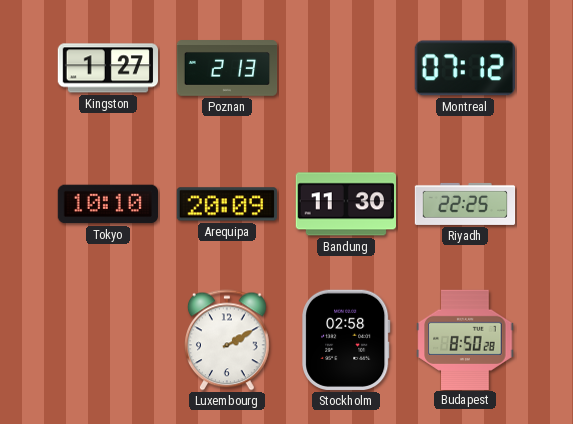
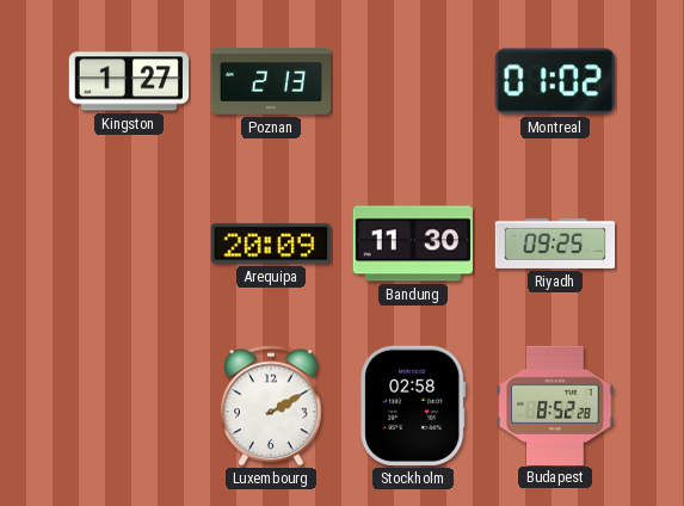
Montreal: 07:12 -> 01:02 (555, 81)
Tokyo: 10:10 -> none (107, 204)
Riyadh: 22:25 -> 09:25 (555, 243)
Budapest: 8:50 -> 8:52 (555, 405)
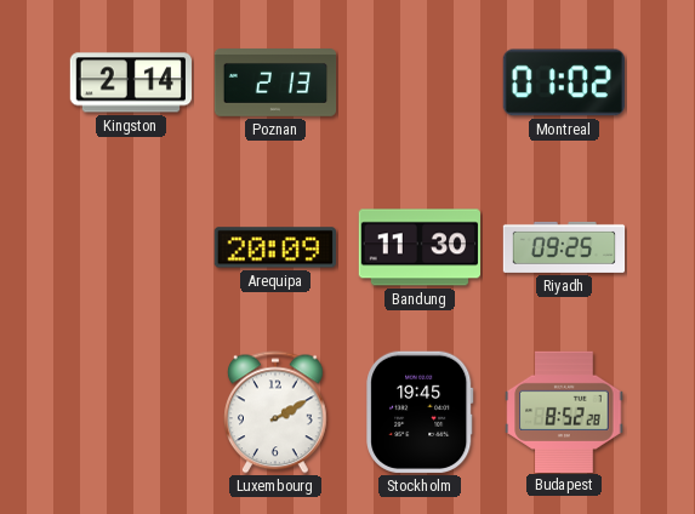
Kingston: 1:27 -> 2:14 (130, 82)
Stockholm: 02:58 -> 19:45 (420, 412)
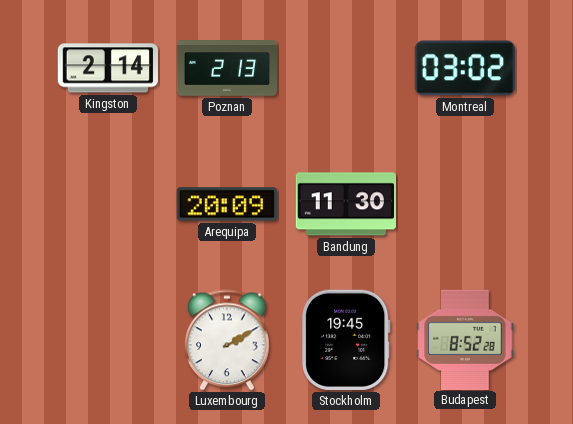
Montreal: 01:02 -> 03:02 (465, 68)
Riyadh: 09:25 -> none (564, 247)
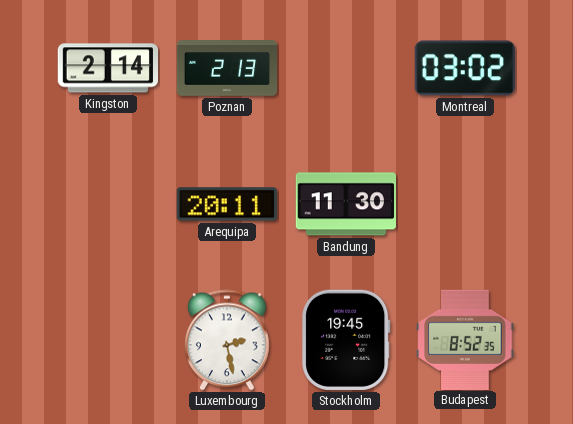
Arequipa: 20:09 -> 20:11 (227, 204)
Luxembourg: 2:10 -> 2:28 (228, 340)
Budapest: 8:52:28 -> 8:52:35 (465, 339)
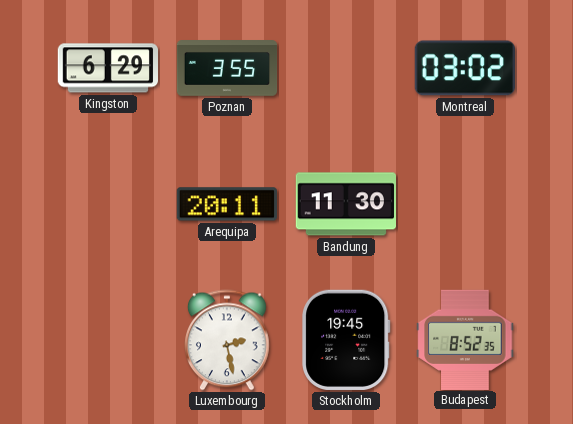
Kingston: 2:14 -> 6:29 (107, 68)
Poznan: 2:13 -> 3:55 (227, 68)
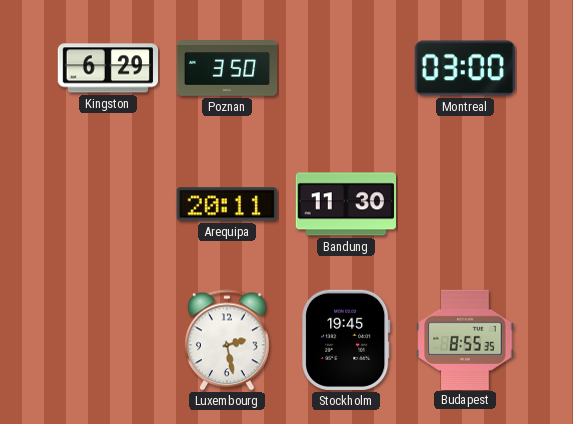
Poznan: 3:55 -> 3:50 (227, 68)
Montreal: 03:02 -> 03:00 (465, 68)
Budapest: 8:52 -> 8:55 (465, 339)
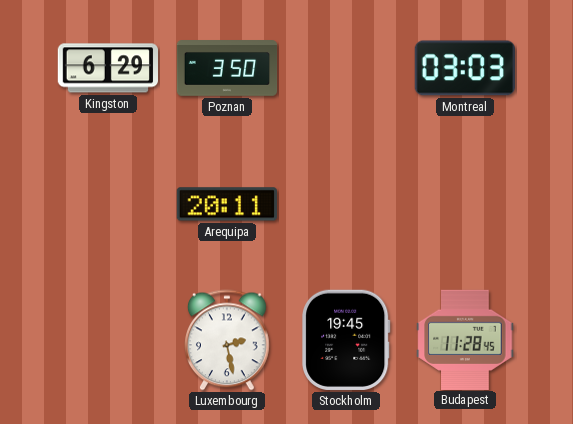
Montreal: 03:00 -> 03:03 (465, 68)
Bandung: 11:30 -> none (345, 204)
Budapest: 8:55 -> 11:28 (465, 339)
